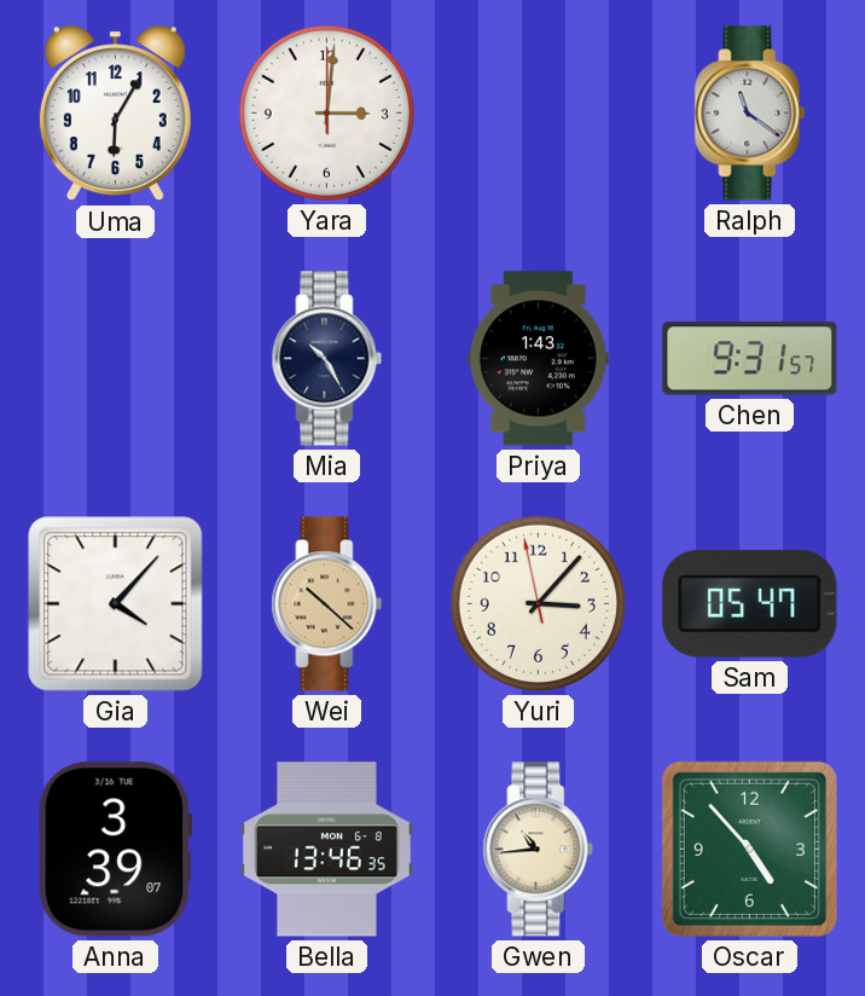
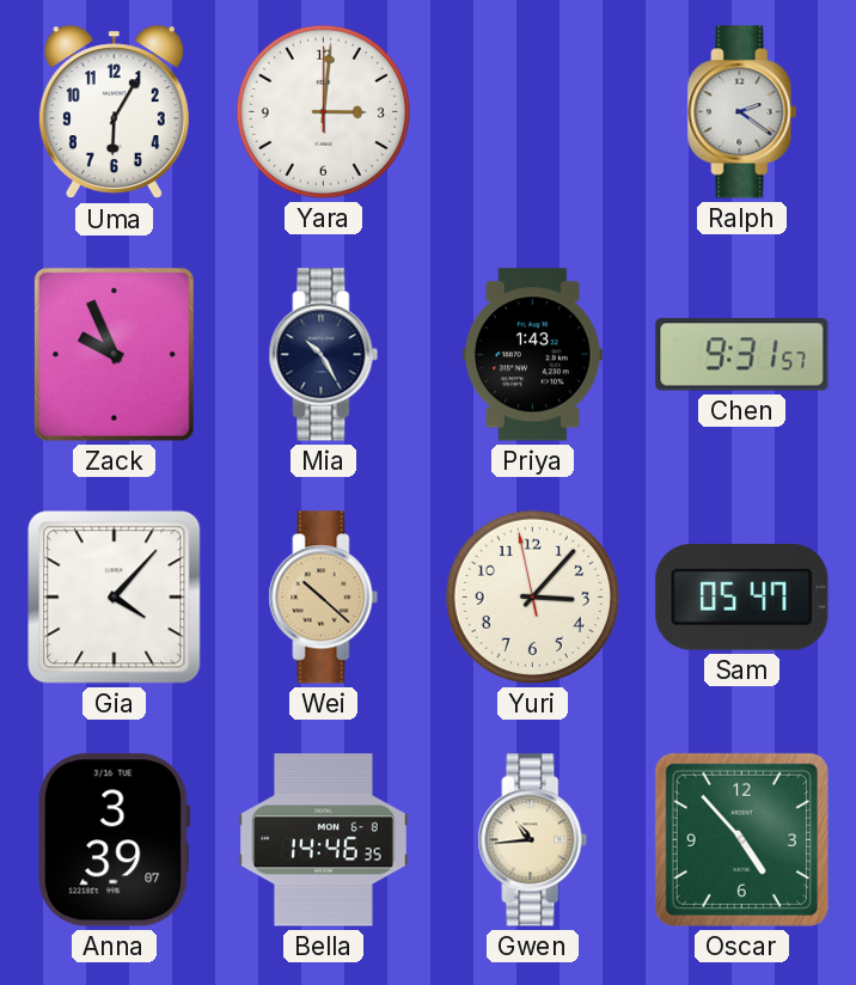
Ralph: 11:21 -> 2:21 (742, 112)
Zack: none -> 9:56 (114, 354)
Bella: 13:46 -> 14:46 (323, 840)
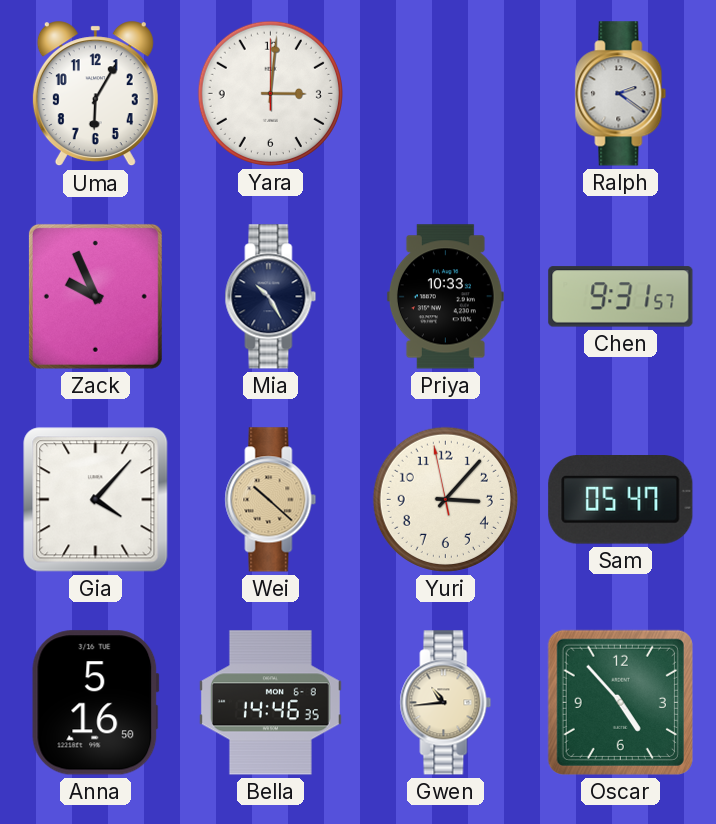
Priya: 1:43 -> 10:33 (445, 297)
Anna: 3:39 -> 5:16 (96, 703)
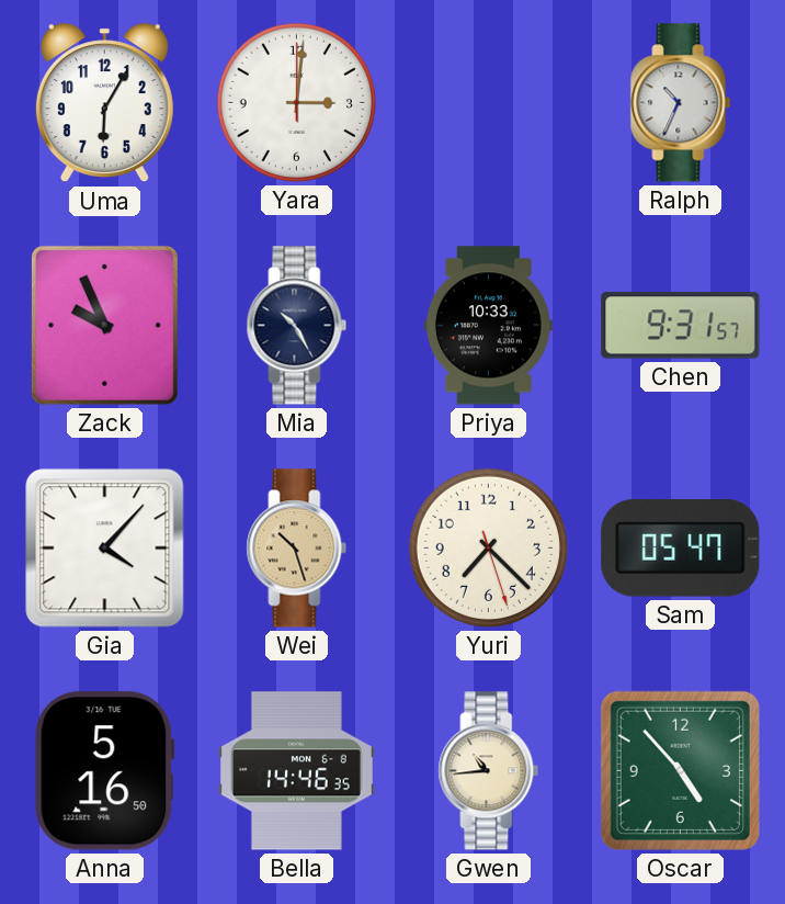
Ralph: 2:21 -> 10:34 (681, 103)
Wei: 10:22 -> 10:27 (297, 549)
Yuri: 3:06 -> 7:22 (488, 547)
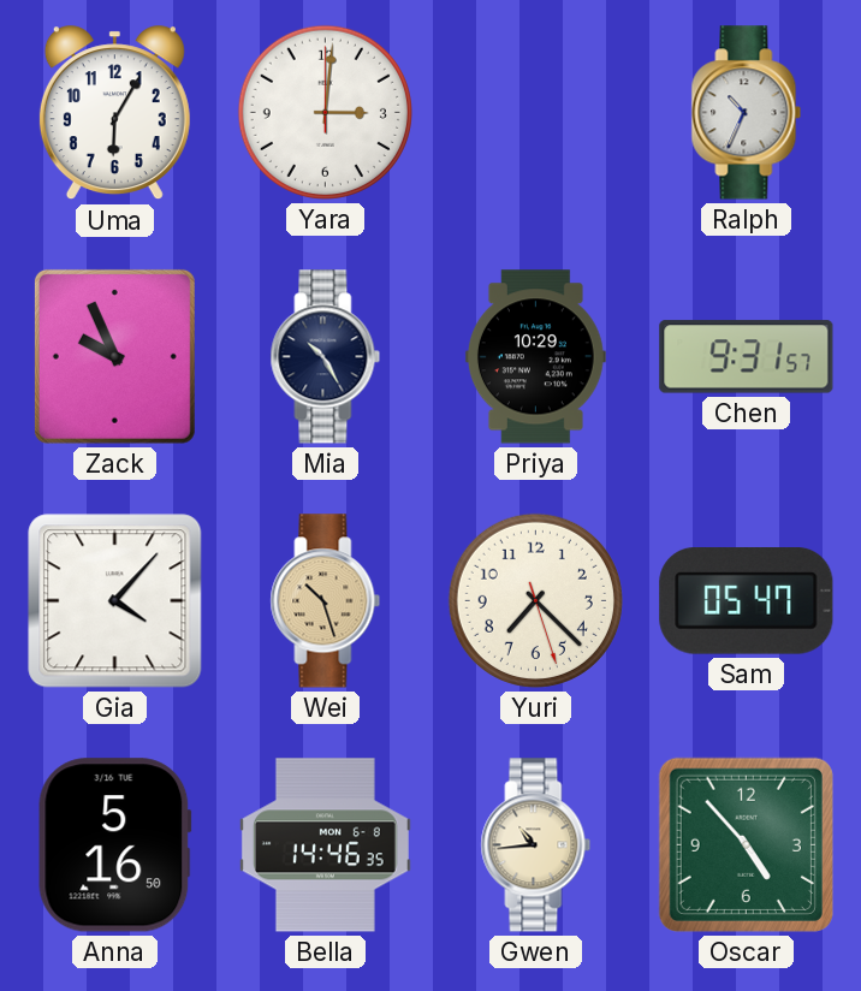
Priya: 10:33 -> 10:29 (535, 357)
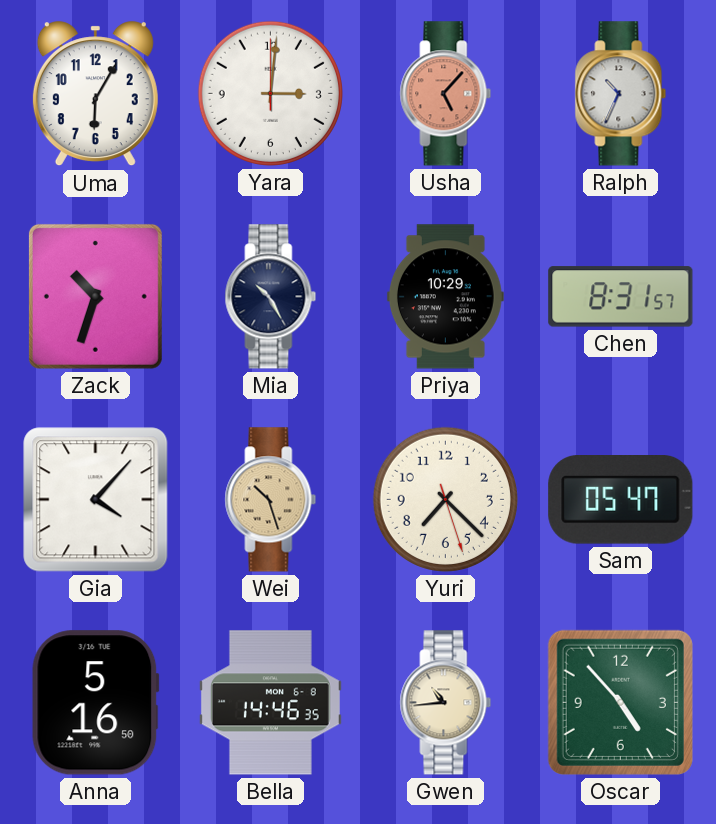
Usha: none -> 5:07 (446, 94)
Zack: 9:56 -> 10:33 (95, 296)
Chen: 9:31 -> 8:31 (621, 297)
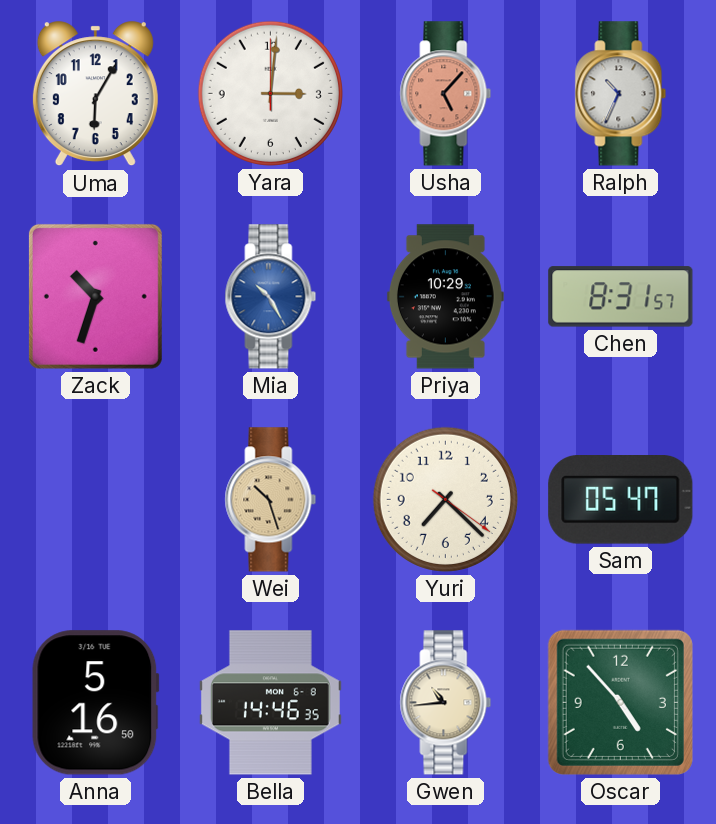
Mia dial: navy -> blue (271, 297)
Gia: 4:07 -> none (96, 500)
Yuri: 7:22:27 -> 7:22:21 (445, 499)
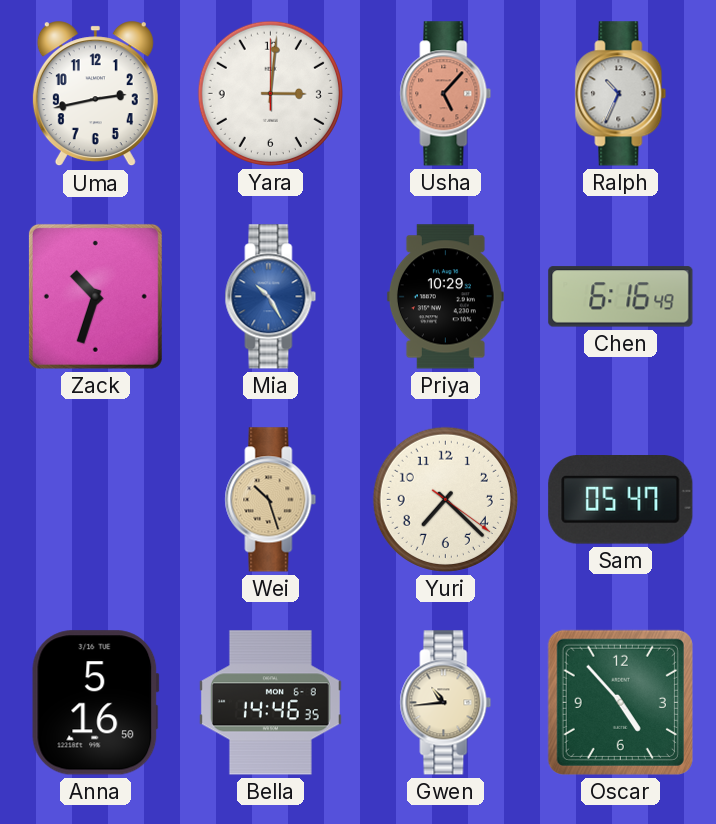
Uma: 6:05 -> 2:43 (95, 94)
Chen: 8:31 -> 6:16 (621, 297)
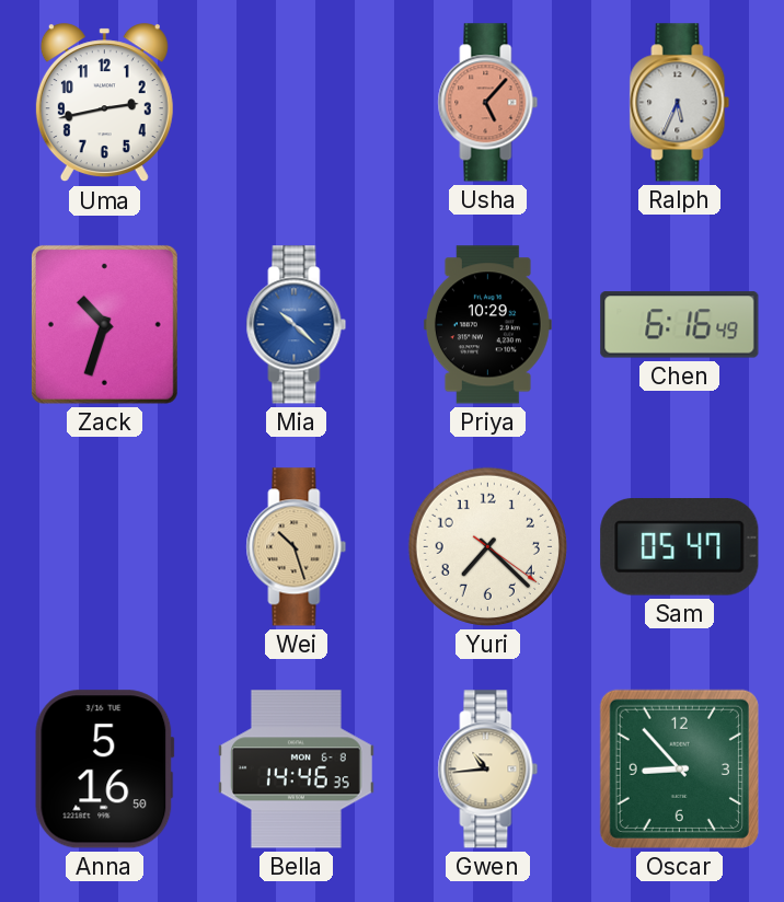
Yara: 3:01 -> none (270, 93)
Ralph: 10:34 -> 5:34 (680, 103)
Mia: 10:25 -> 10:22 (297, 325)
Oscar: 4:53 -> 8:53 (679, 768)
